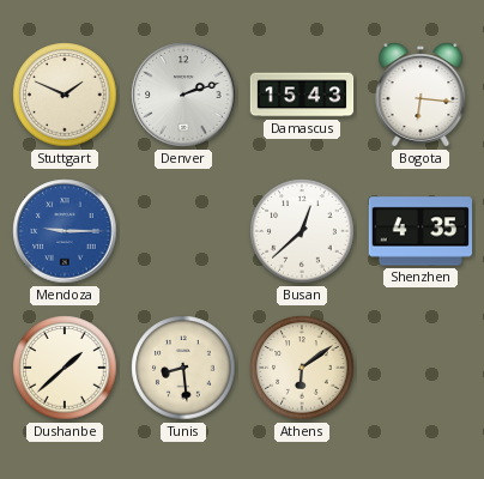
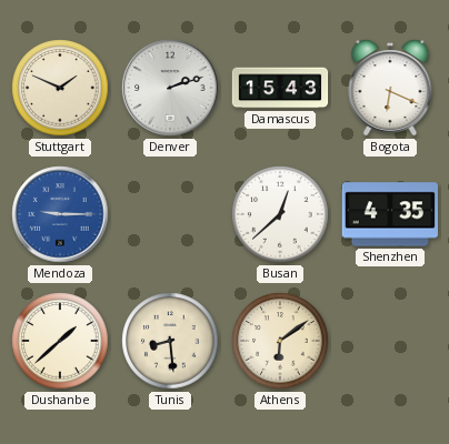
Bogota: 6:16 -> 6:19 (390, 89)
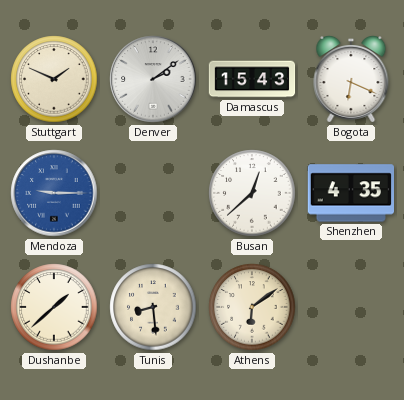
Denver: 2:12 -> 2:09 (153, 79)
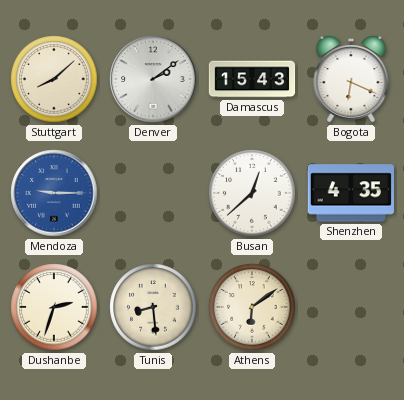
Stuttgart: 1:49 -> 8:08 (54, 79)
Dushanbe: 1:38 -> 2:33 (54, 307)
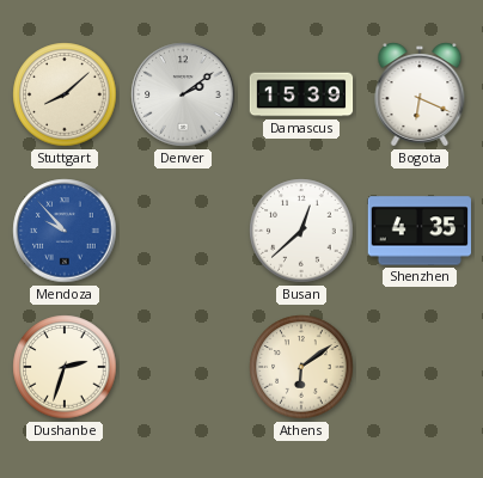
Damascus: 15:43 -> 15:39 (301, 94)
Mendoza: 9:15 -> 9:53 (65, 231)
Tunis: 8:29 -> none (153, 307)
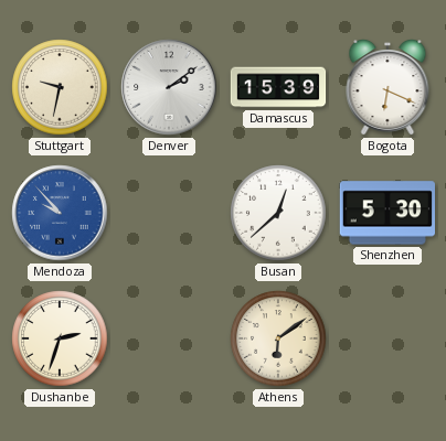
Stuttgart: 8:08 -> 9:32 (60, 87)
Shenzhen: 4:35 -> 5:30 (386, 213)
